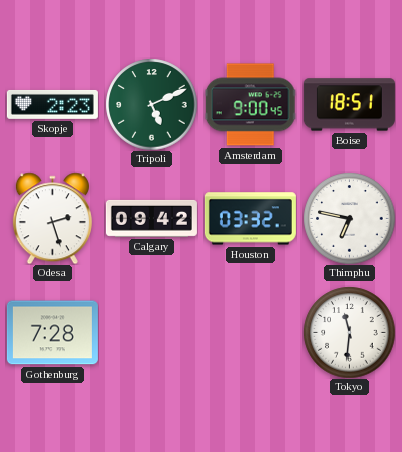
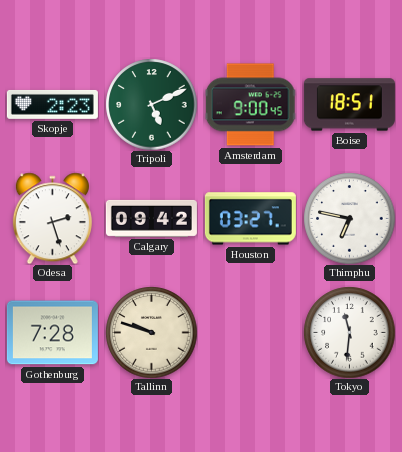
Houston: 03:32 -> 03:27 (250, 219)
Tallinn: none -> 9:48 (151, 332)
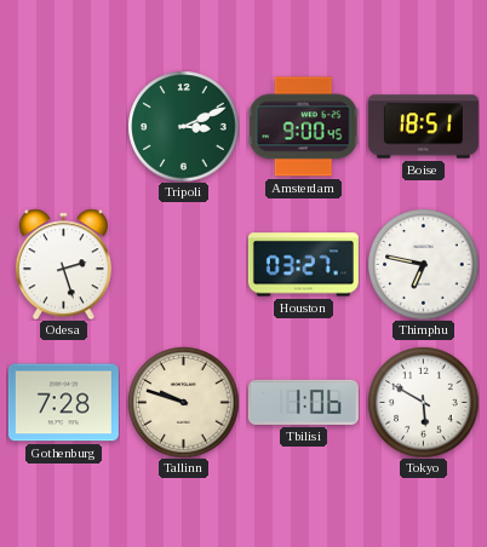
Skopje: 2:23 -> none (52, 104)
Tripoli: 5:11 -> 3:11 (183, 126)
Calgary: 09:42 -> none (151, 218)
Tbilisi: none -> 1:06 (303, 402)
Tokyo: 11:31 -> 5:50 (423, 402)
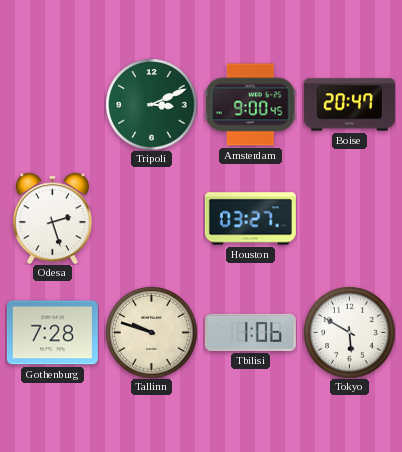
Boise: 18:51 -> 20:47 (349, 105)
Thimphu: 6:47 -> none (423, 264)
